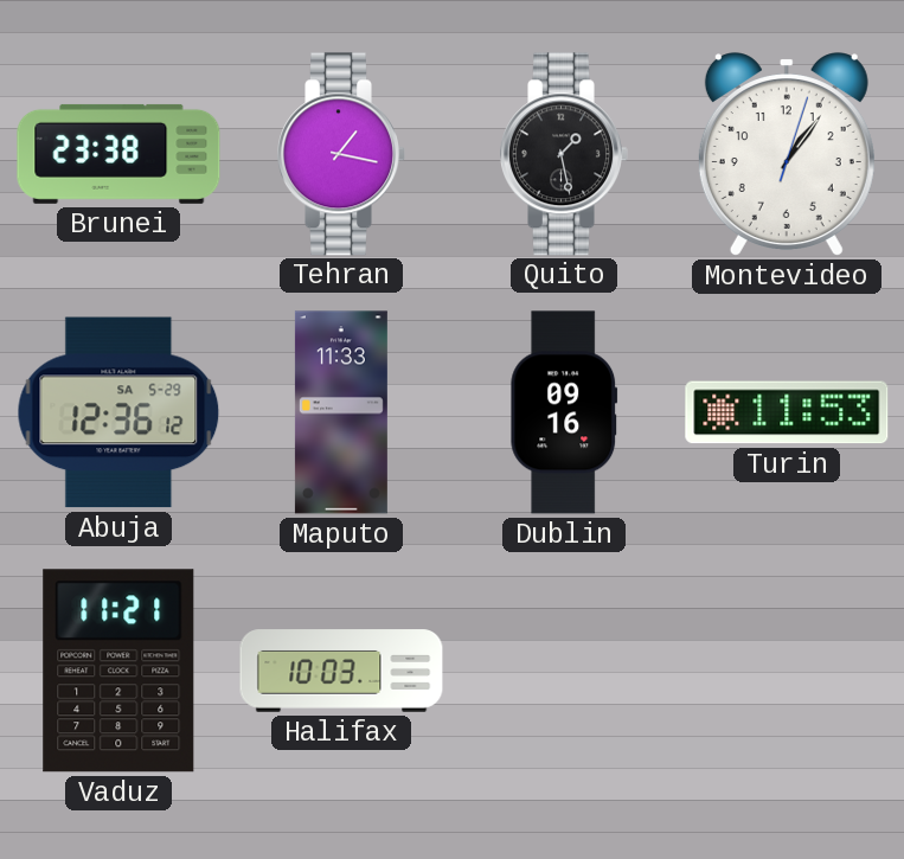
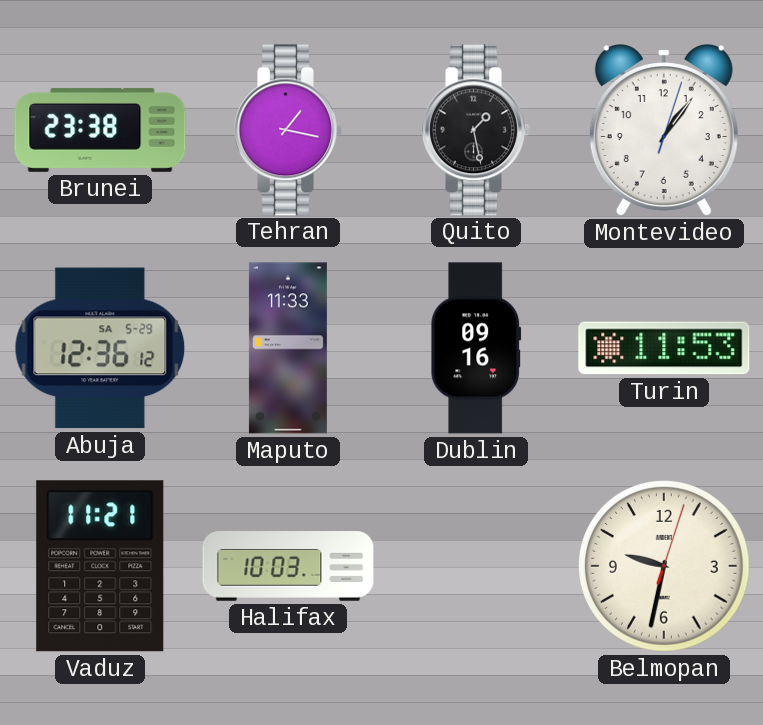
Belmopan: none -> 9:32 (665, 567)
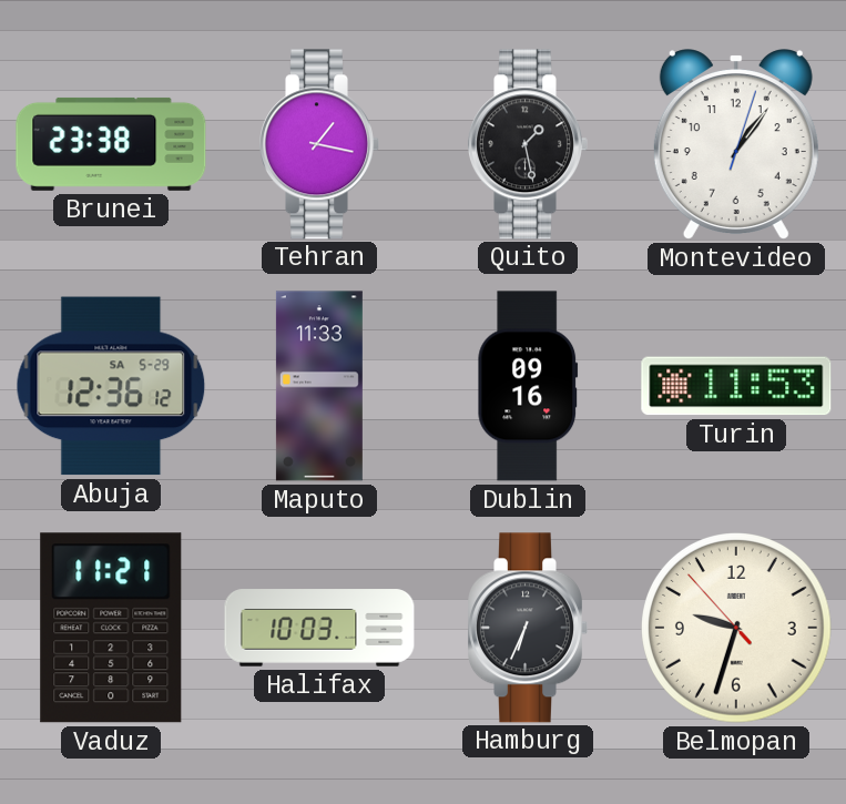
Hamburg: none -> 6:34 (528, 628)
Belmopan: 9:32:03 -> 9:32:53 (737, 629)
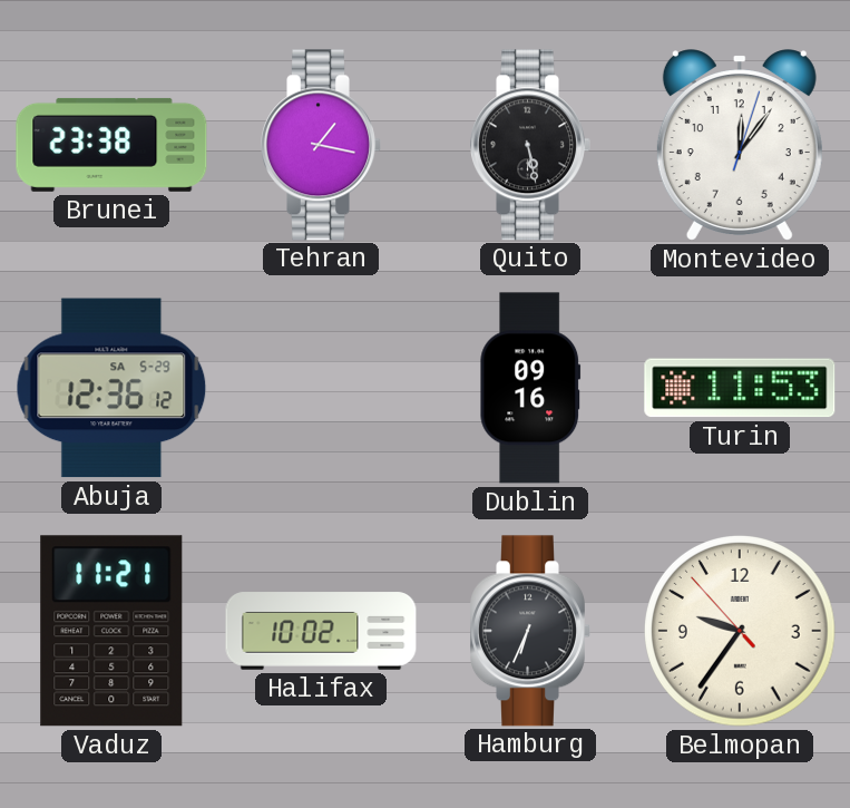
Quito: 1:28 -> 5:28 (530, 145)
Montevideo: 1:06 -> 12:06 (740, 145)
Maputo: 11:33 -> none (319, 386)
Halifax: 10:03 -> 10:02 (321, 631)
Belmopan: 9:32 -> 9:35 (741, 632)
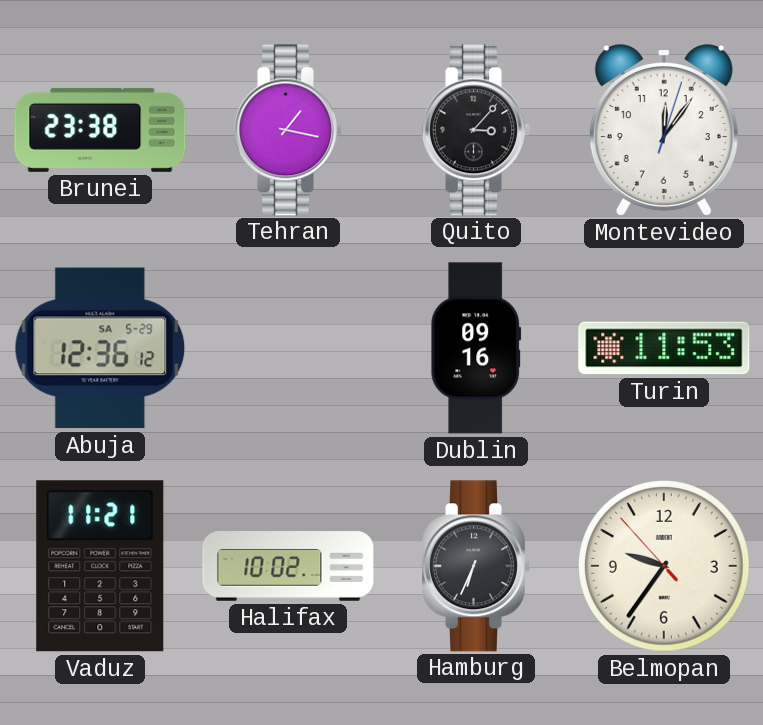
Quito: 5:28 -> 3:07 (476, 130)
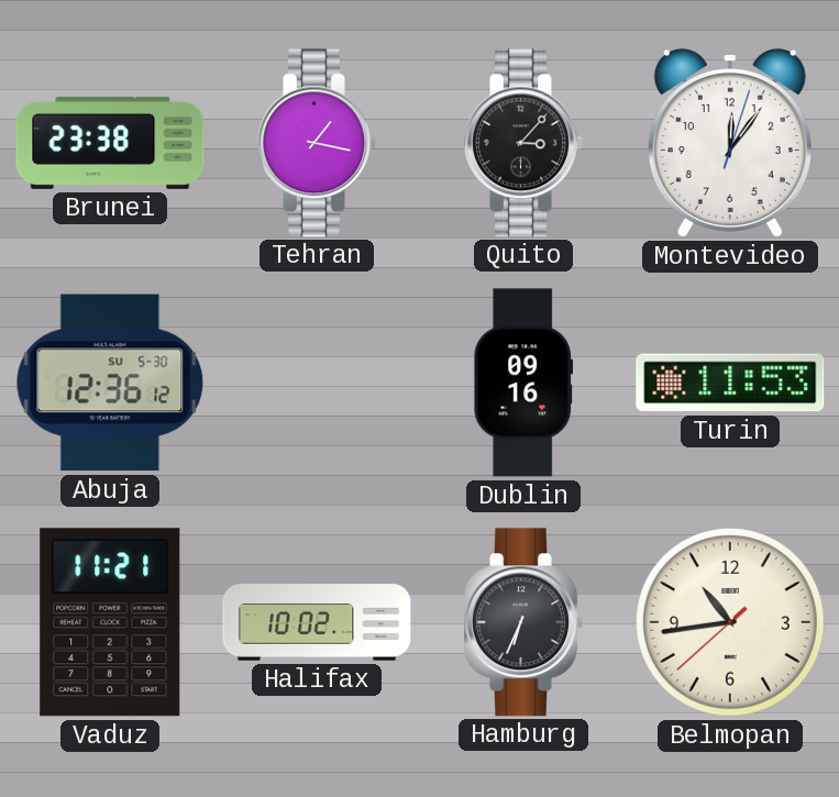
Abuja date: SA 5-29 -> SU 5-30 (110, 383)
Belmopan: 9:35 -> 10:43 (731, 623)
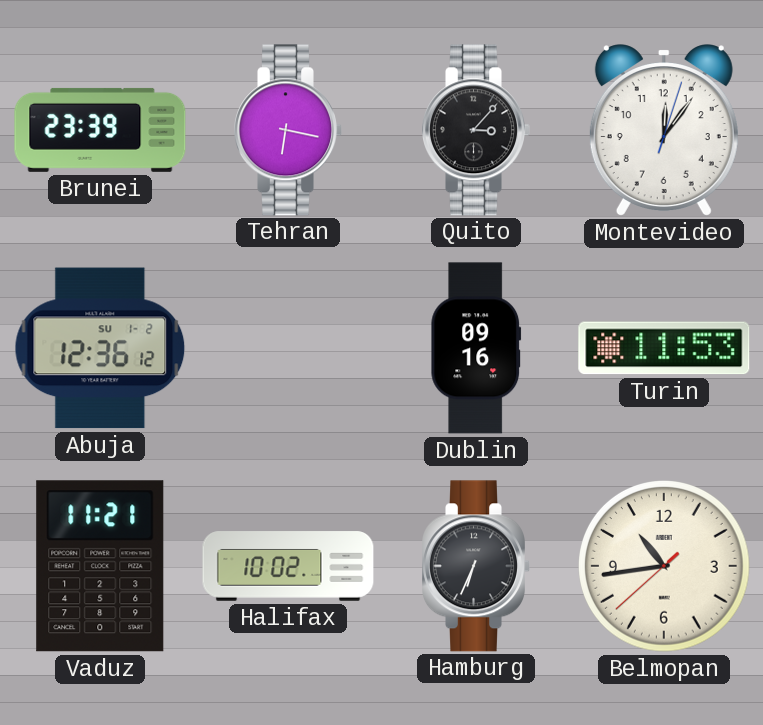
Brunei: 23:38 -> 23:39 (100, 130)
Tehran: 1:17 -> 6:17 (288, 130)
Abuja date: SU 5-30 -> SU 1-2 (100, 348)
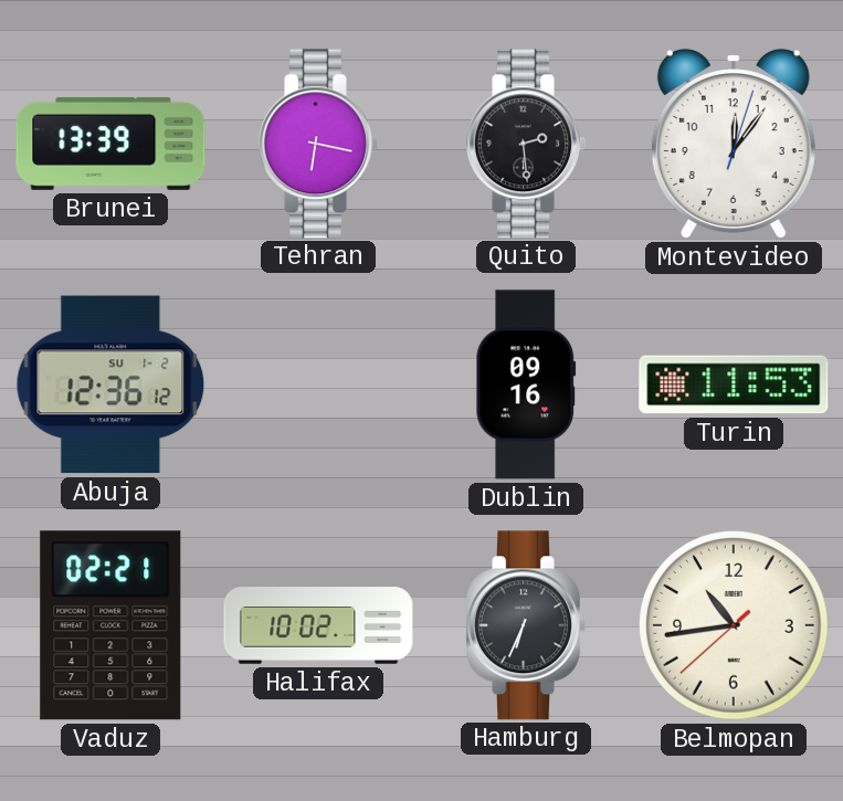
Brunei: 23:39 -> 13:39 (110, 144)
Quito: 3:07 -> 2:29 (526, 144)
Vaduz: 11:21 -> 02:21 (110, 625)
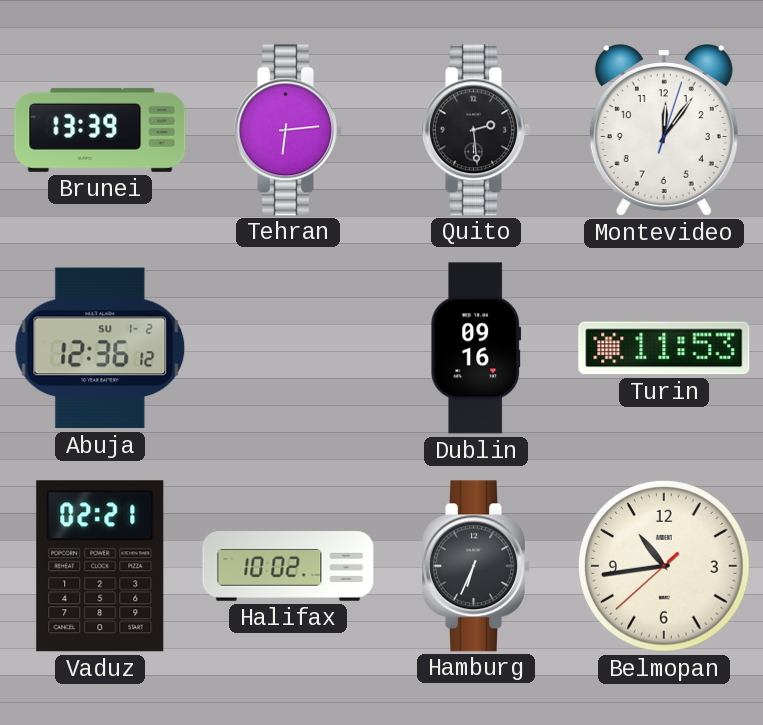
Tehran: 6:17 -> 6:14 (288, 130)
